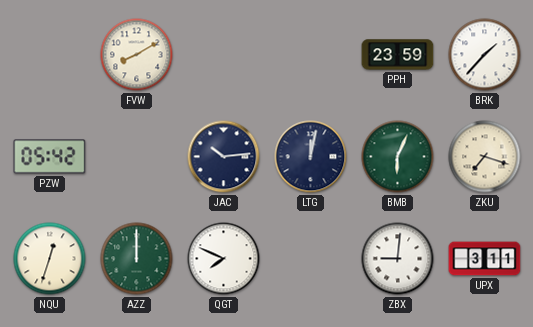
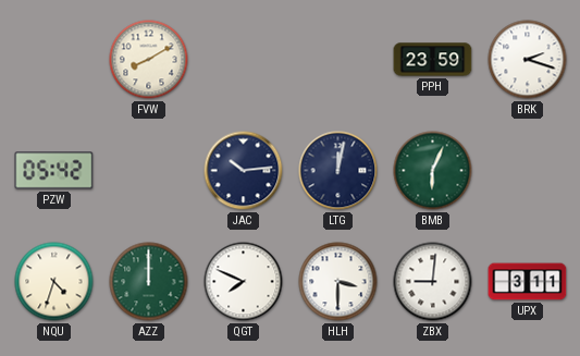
BRK: 1:37 -> 2:18 (528, 60)
ZKU: 7:18 -> none (485, 157)
NQU: 12:33 -> 4:33 (54, 282)
HLH: none -> 3:30 (338, 282)
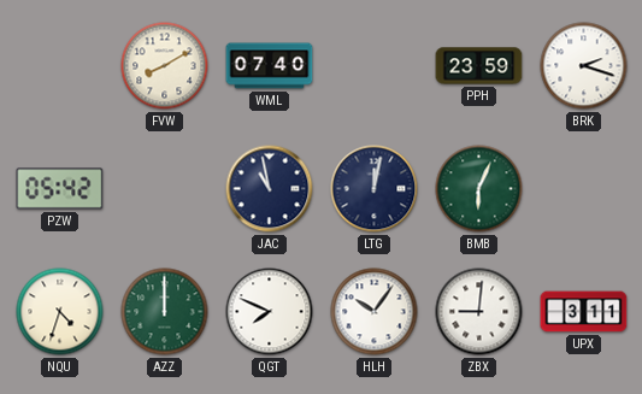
WML: none -> 07:40 (270, 66)
JAC: 10:14 -> 10:58 (270, 189)
HLH: 3:30 -> 10:06 (375, 312)
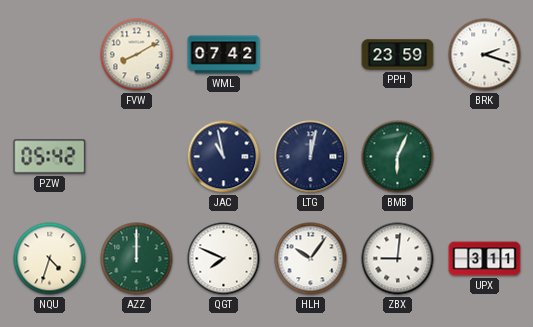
WML: 07:40 -> 07:42 (224, 55)
